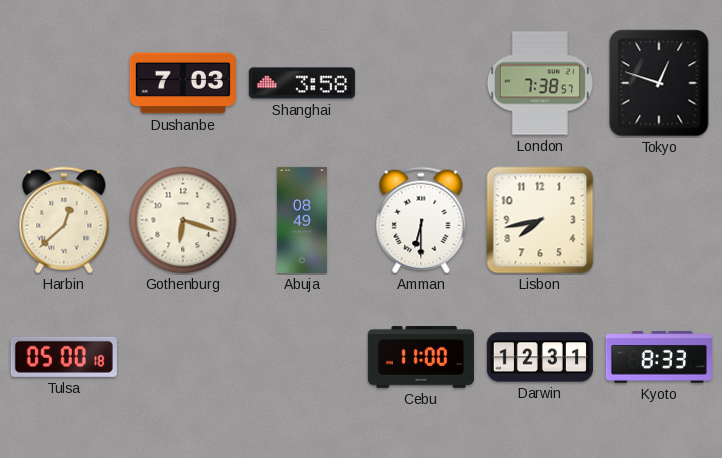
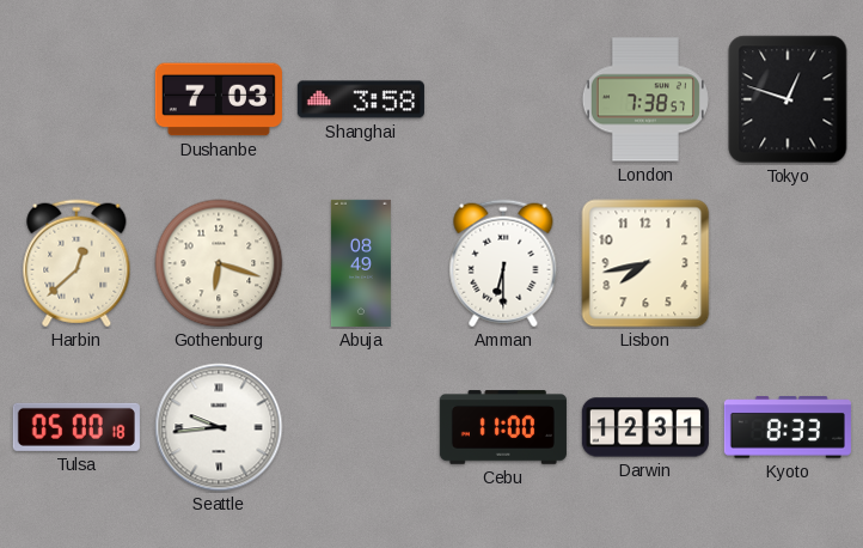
Seattle: none -> 9:44 (219, 427)
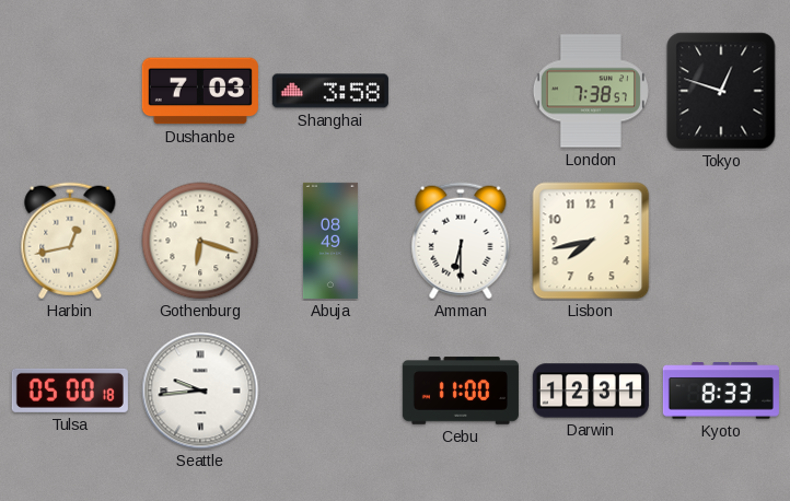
Harbin: 12:38 -> 12:43 (70, 241)
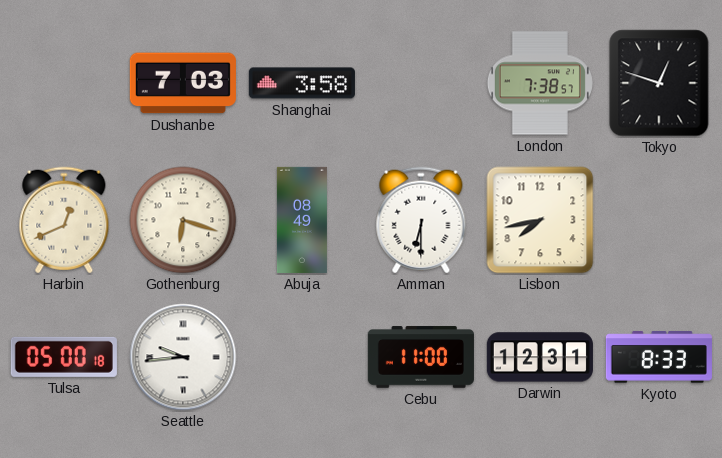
Harbin: 12:43 -> 12:41 (64, 220)
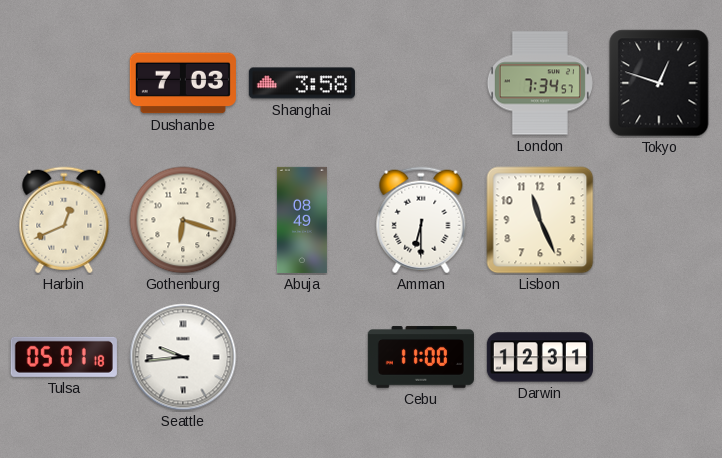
London: 7:38 -> 7:34 (540, 83)
Lisbon: 7:43 -> 11:26 (540, 220)
Tulsa: 05:00 -> 05:01 (64, 357)
Kyoto: 8:33 -> none (659, 357)
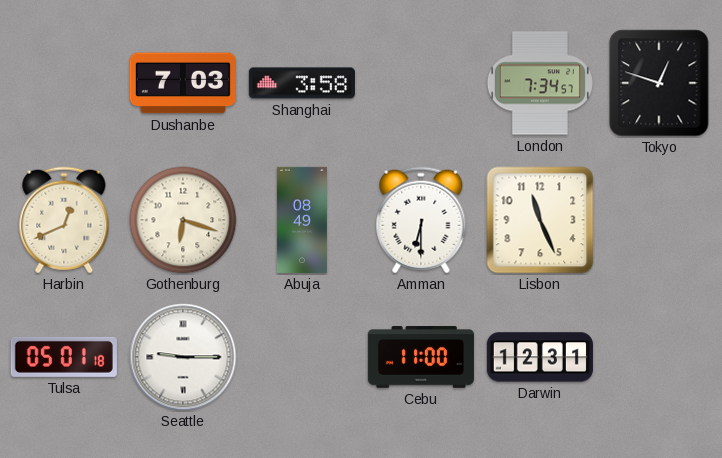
Seattle: 9:44 -> 9:15 (183, 357)
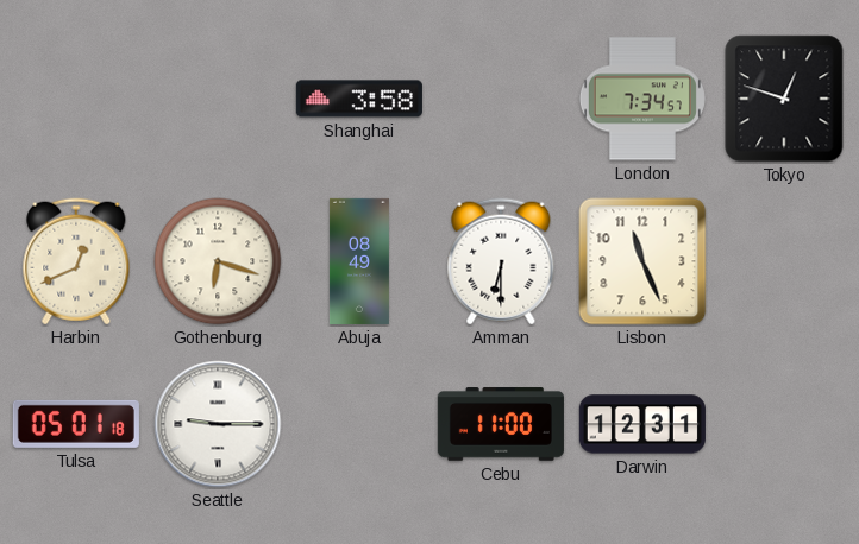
Dushanbe: 7:03 -> none (183, 83)
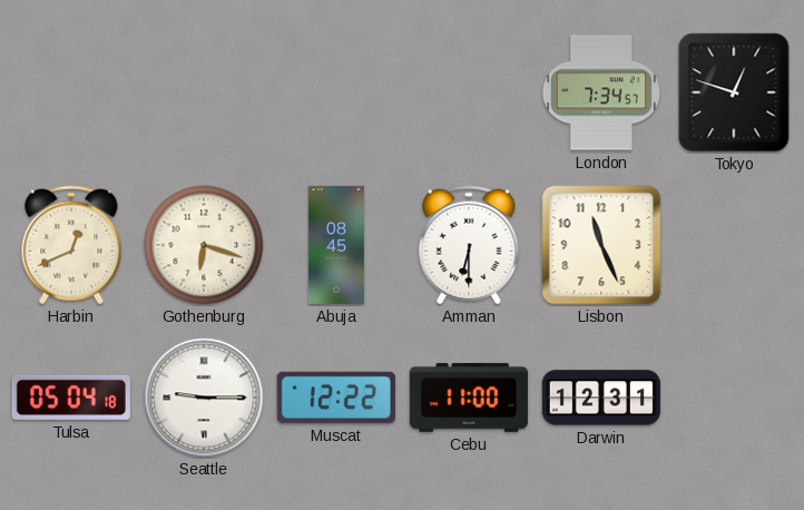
Shanghai: 3:58 -> none (359, 99)
Abuja: 08:49 -> 08:45 (336, 245)
Tulsa: 05:01 -> 05:04 (71, 398)
Muscat: none -> 12:22 (336, 398)
